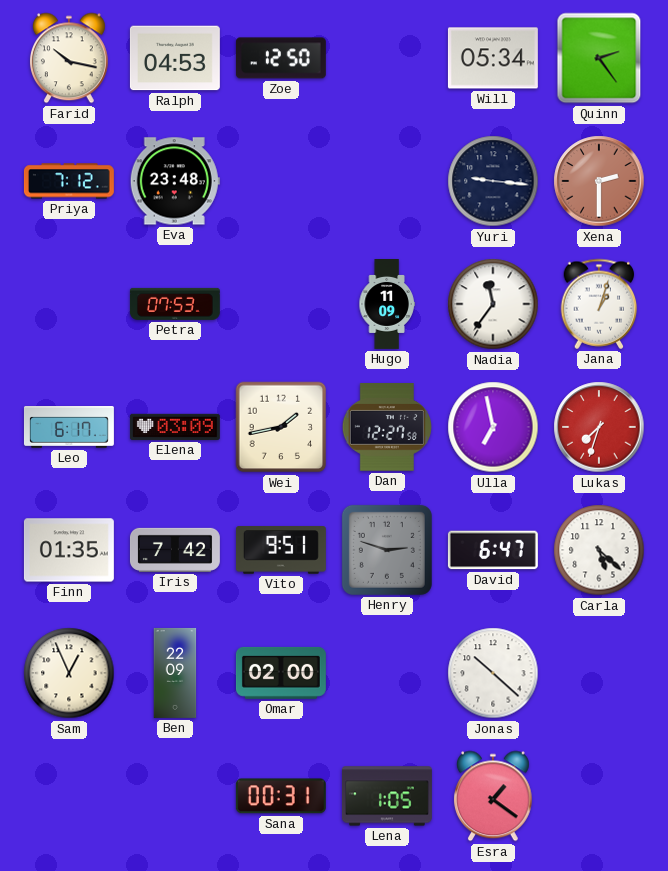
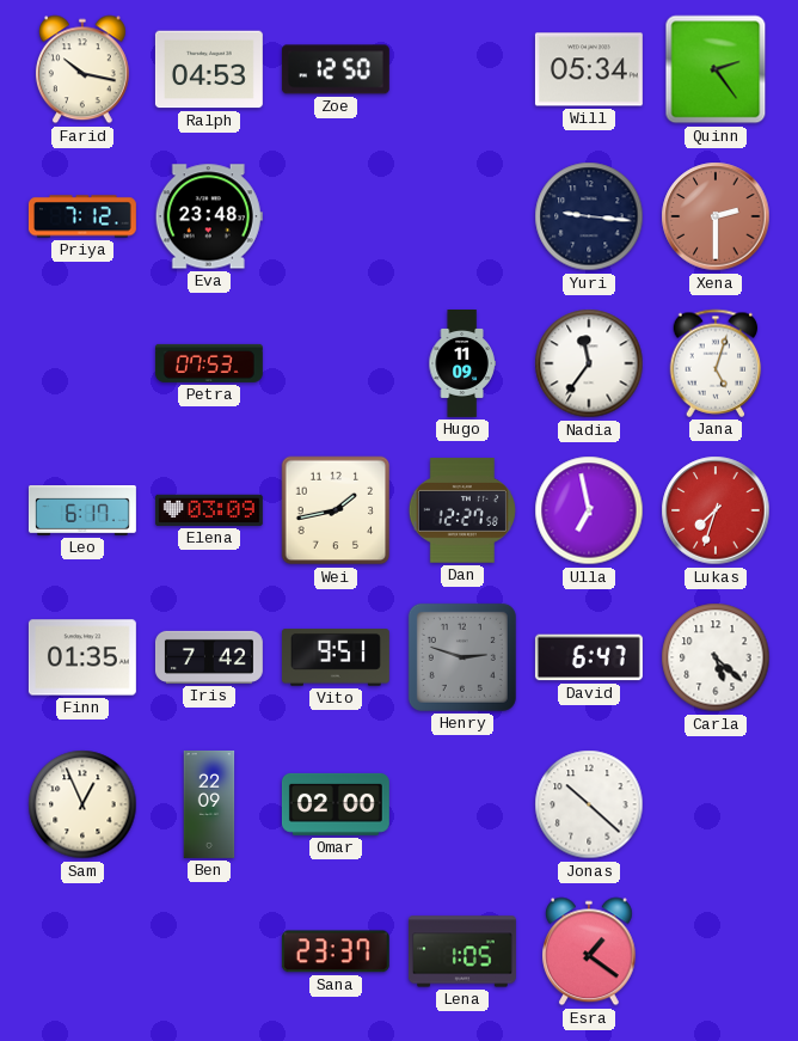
Jana: 1:03 -> 5:03 (716, 363)
Sana: 00:31 -> 23:37 (336, 951)
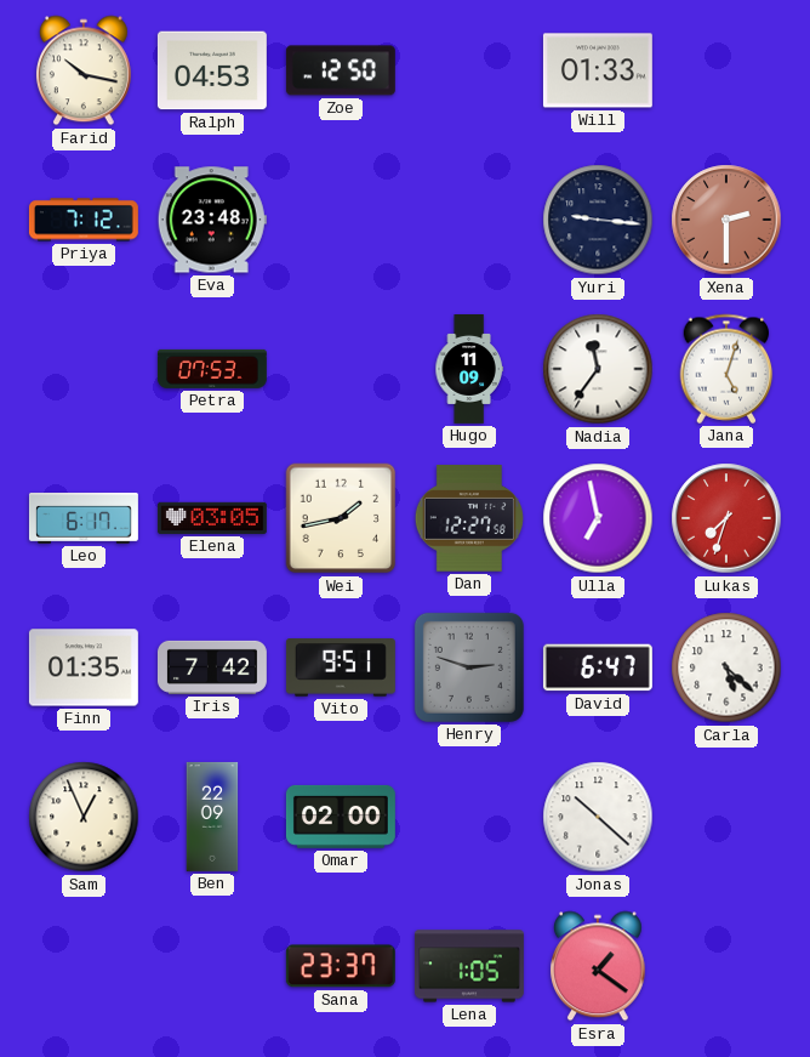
Will: 05:34 -> 01:33 (598, 70)
Quinn: 2:24 -> none (716, 69)
Elena: 03:09 -> 03:05 (212, 518)
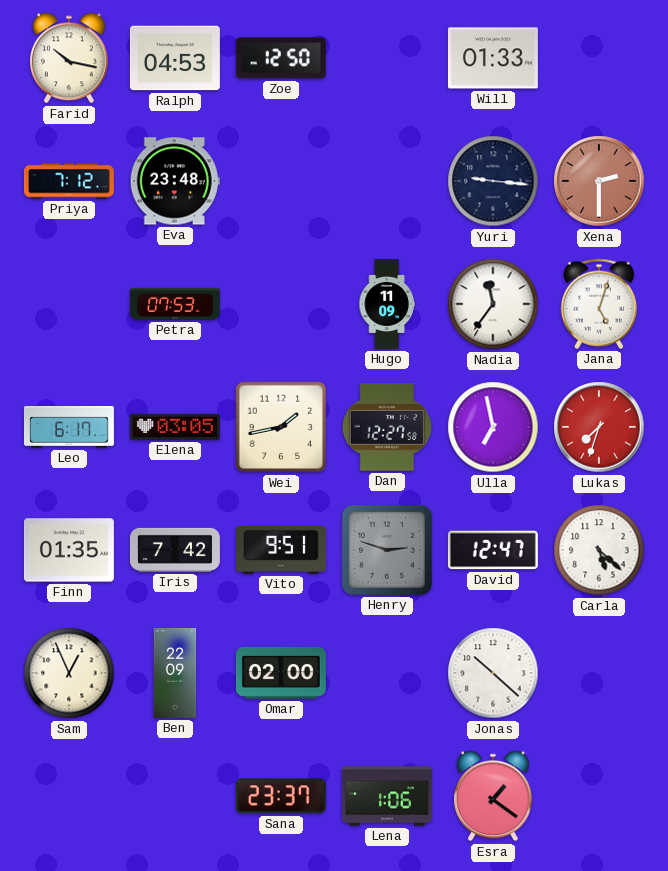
David: 6:47 -> 12:47 (493, 550)
Lena: 1:05 -> 1:06 (387, 796)
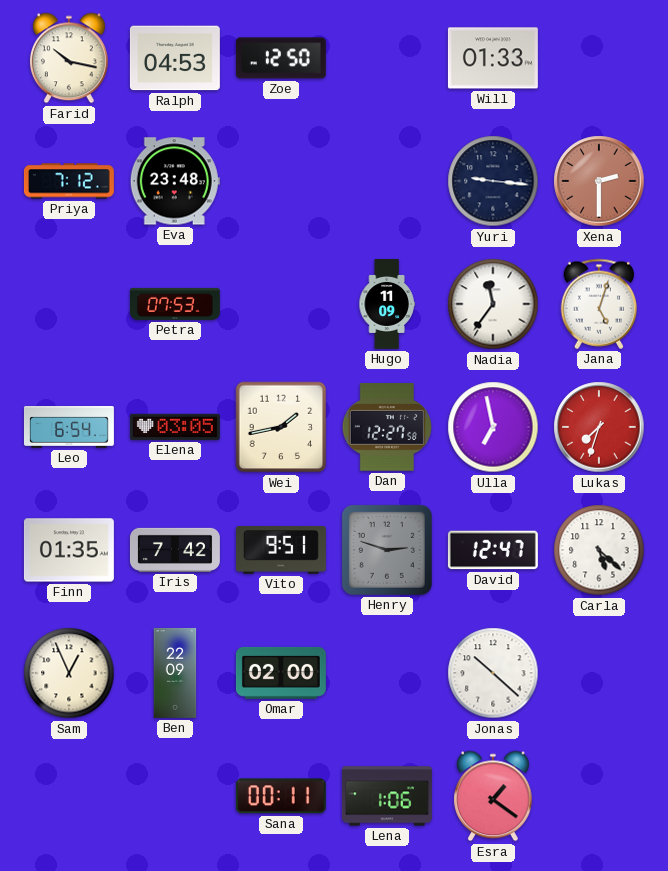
Leo: 6:17 -> 6:54 (69, 427)
Sana: 23:37 -> 00:11 (281, 796)
